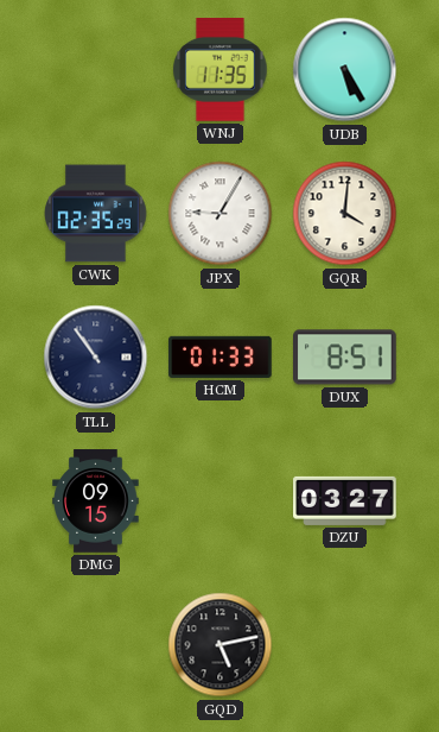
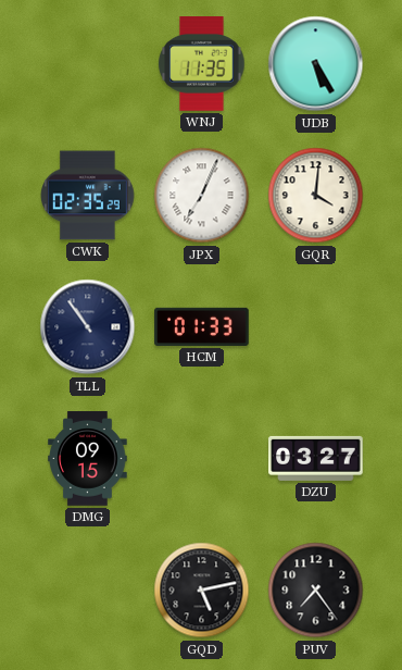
JPX: 9:05 -> 7:04 (202, 196)
DUX: 8:51 -> none (345, 358)
PUV: none -> 7:24 (316, 591)
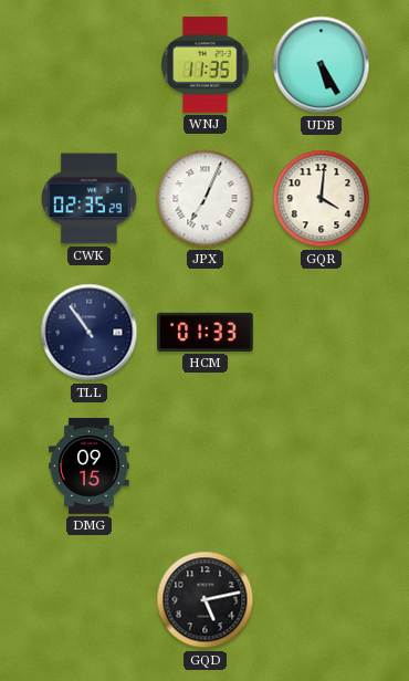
DZU: 03:27 -> none (316, 458)
PUV: 7:24 -> none (316, 591)
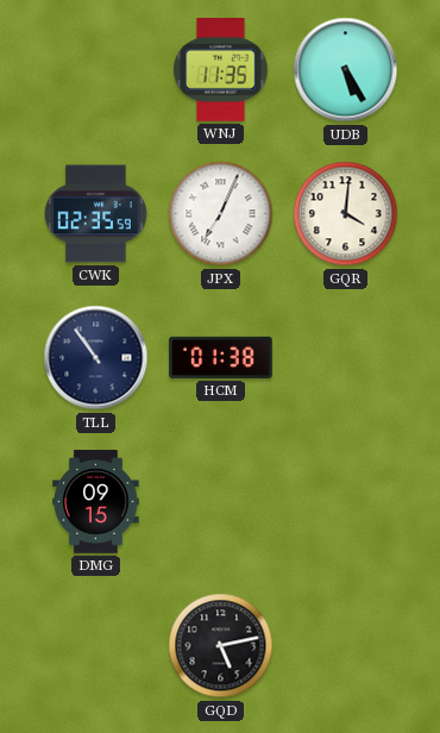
CWK: 02:35:29 -> 02:35:59 (96, 214)
HCM: 01:33 -> 01:38 (221, 357)
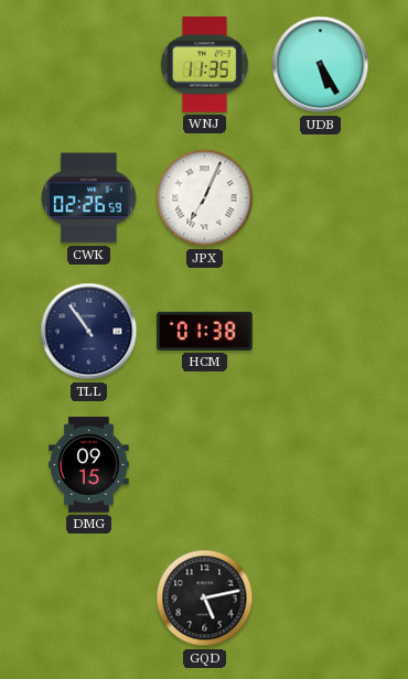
CWK: 02:35 -> 02:26 (89, 198)
GQR: 4:01 -> none (346, 214)
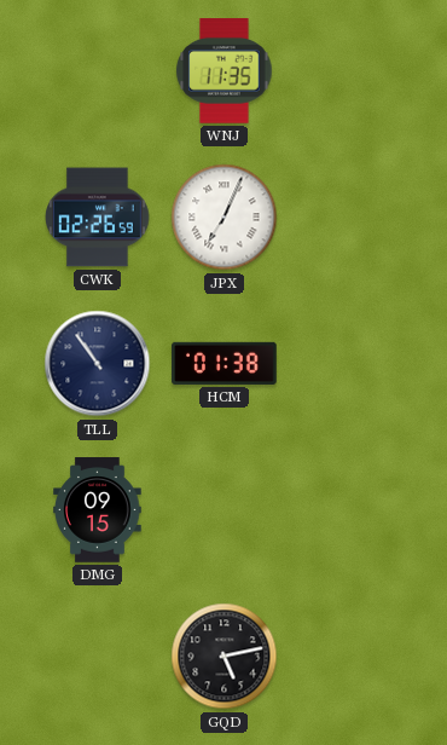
UDB: 5:25 -> none (321, 65)
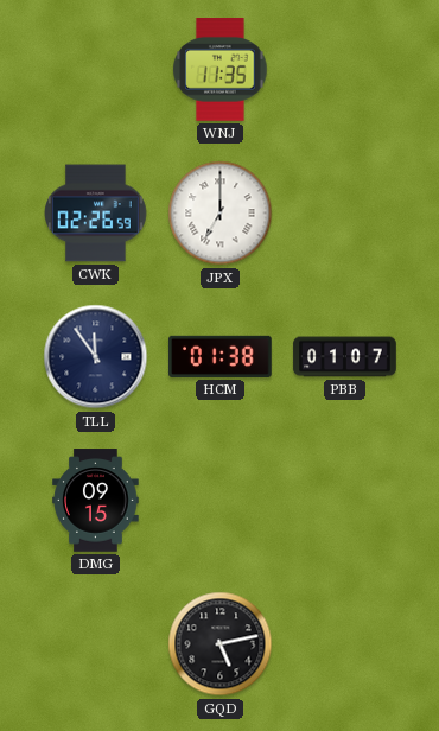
JPX: 7:04 -> 7:00 (221, 214)
TLL: 10:54 -> 11:54 (96, 357)
PBB: none -> 01:07 (345, 357)
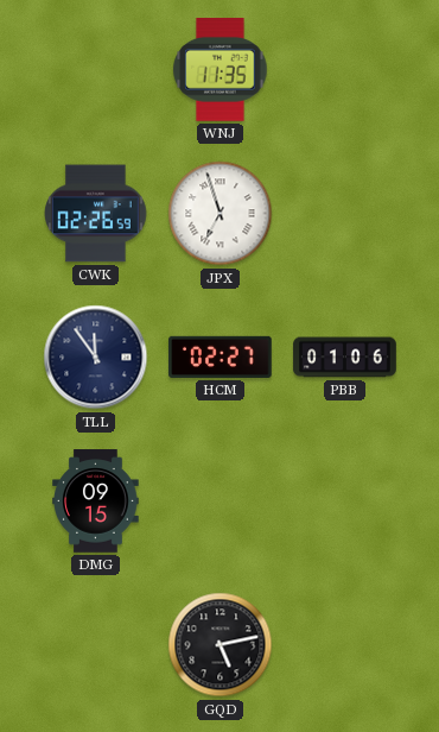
JPX: 7:00 -> 6:57 (221, 214)
HCM: 01:38 -> 02:27 (221, 356)
PBB: 01:07 -> 01:06 (345, 358)
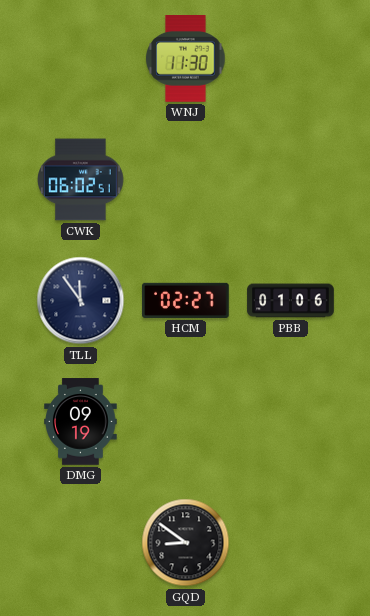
WNJ: 11:35 -> 11:30 (186, 59)
CWK: 02:26 -> 06:02 (81, 180)
JPX: 6:57 -> none (221, 214)
DMG: 09:15 -> 09:19 (81, 422)
GQD: 5:13 -> 8:51 (186, 543)
